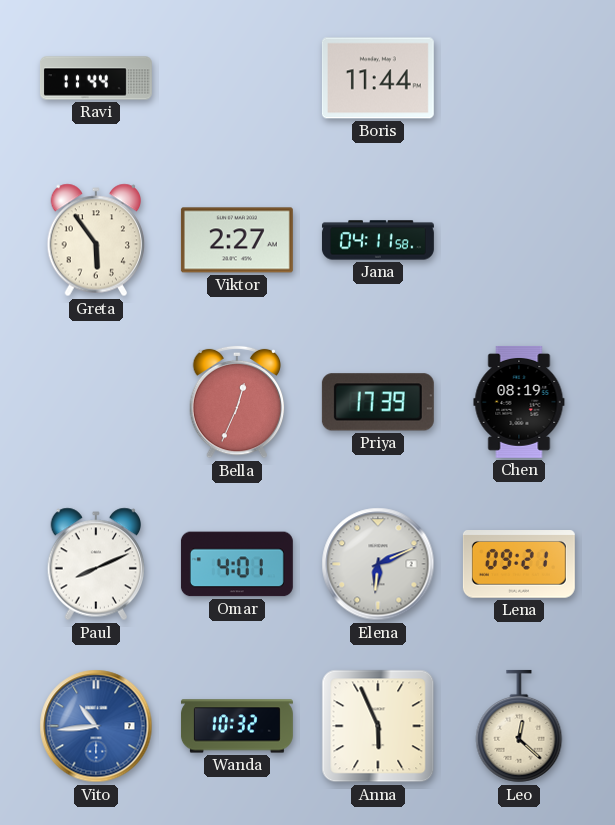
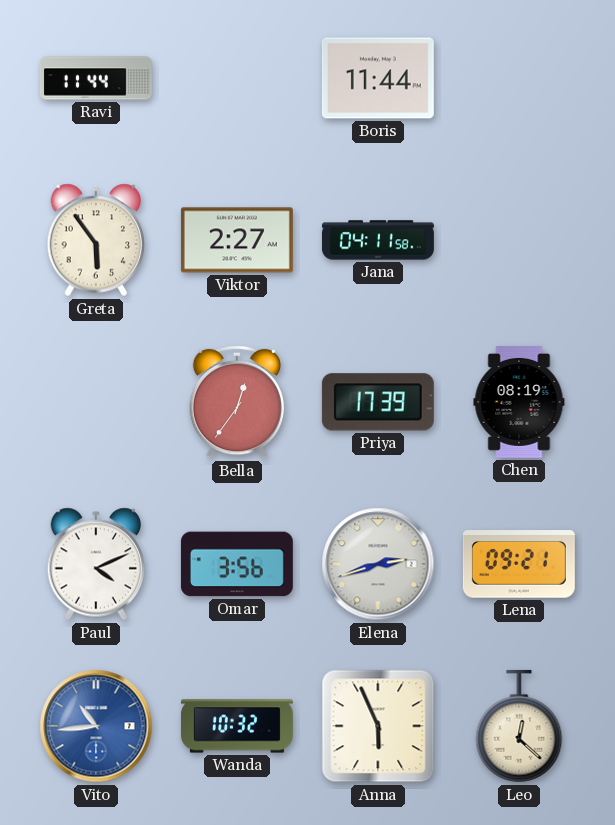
Bella: 12:34 -> 12:36 (237, 402)
Paul: 8:11 -> 4:11 (96, 564)
Omar: 4:01 -> 3:56 (237, 564)
Elena: 6:11 -> 2:42 (378, 564)
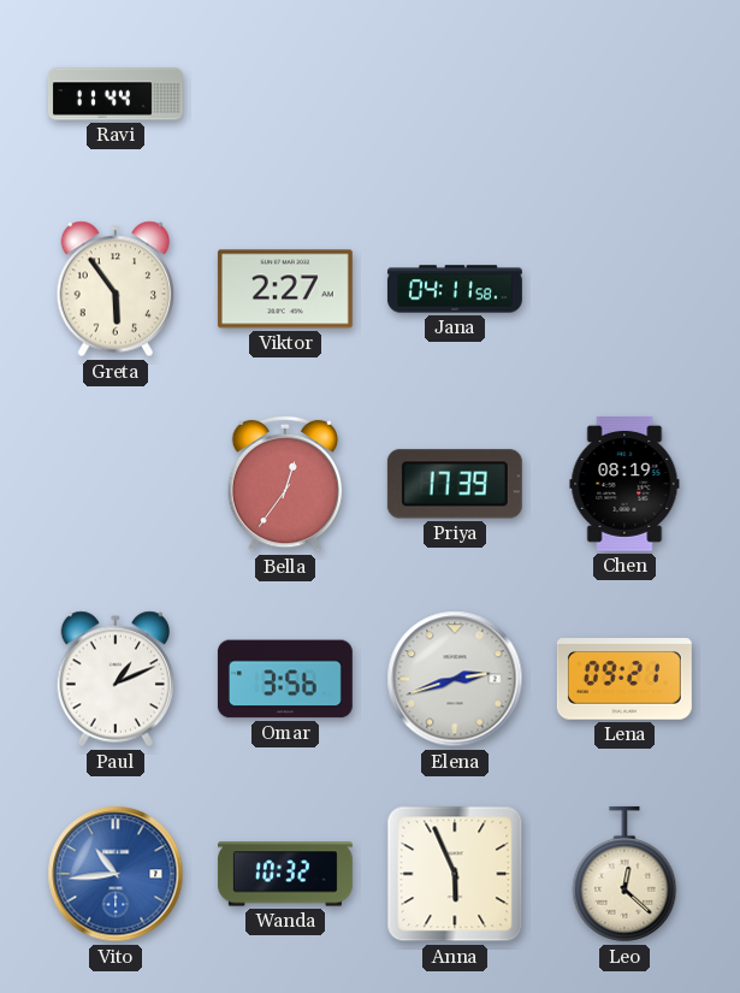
Boris: 11:44 -> none (378, 78)
Paul: 4:11 -> 1:11 (116, 679)
